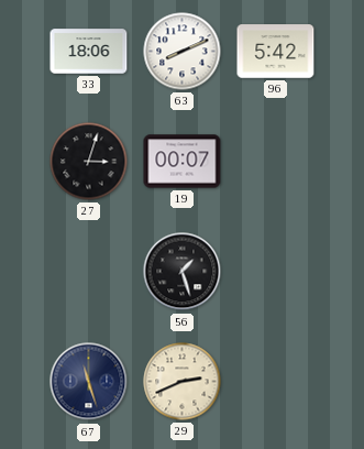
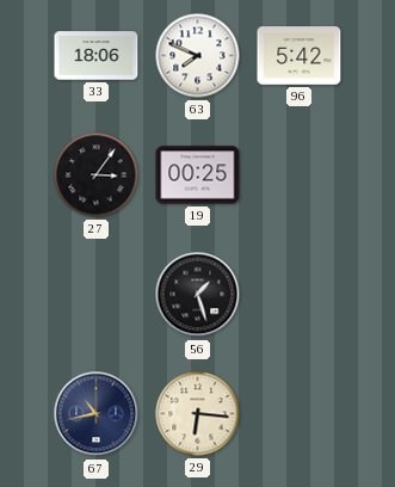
63: 8:11 -> 7:49 (198, 56)
27: 3:03 -> 3:06 (97, 175)
19: 00:07 -> 00:25 (198, 175)
67: 11:27 -> 10:43 (97, 414)
29: 2:41 -> 6:16 (198, 414)
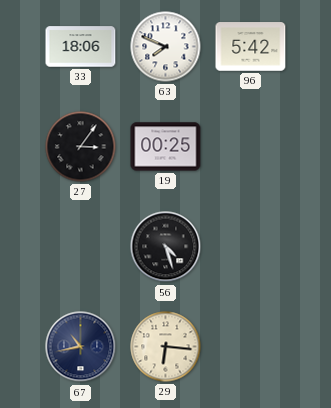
56: 1:27 -> 4:27 (166, 247)
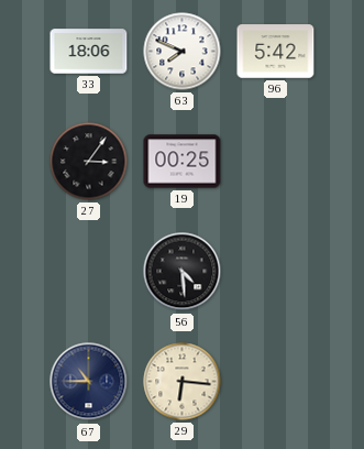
56: 4:27 -> 4:29 (183, 272)
67: 10:43 -> 10:45 (89, 382)
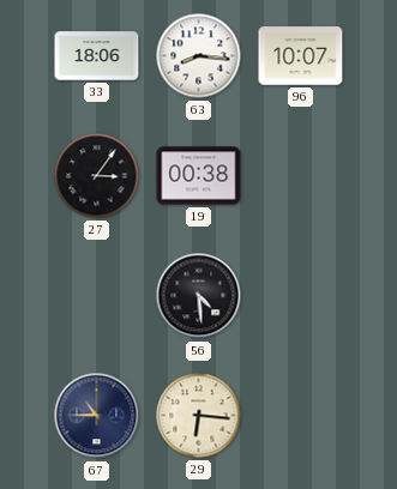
63: 7:49 -> 8:16 (199, 56)
96: 5:42 -> 10:07 (301, 56)
19: 00:25 -> 00:38 (199, 176)
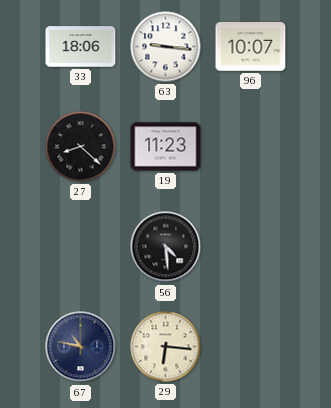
63: 8:16 -> 9:16 (166, 47)
27: 3:06 -> 8:22 (81, 147)
19: 00:38 -> 11:23 (166, 147)
67: 10:45 -> 10:47 (81, 347)
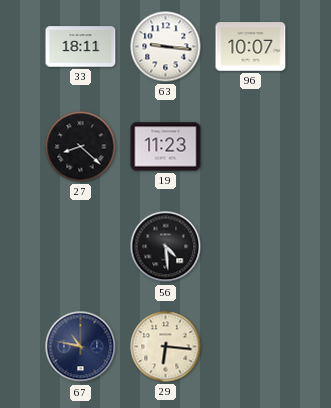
33: 18:06 -> 18:11 (81, 47)
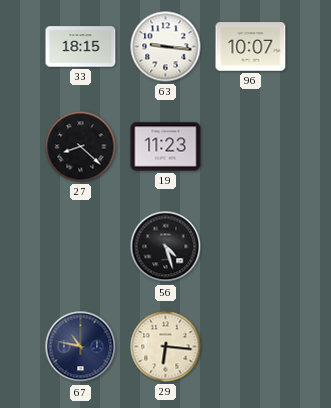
33: 18:11 -> 18:15 (81, 47)
56: 4:29 -> 4:27 (166, 247)
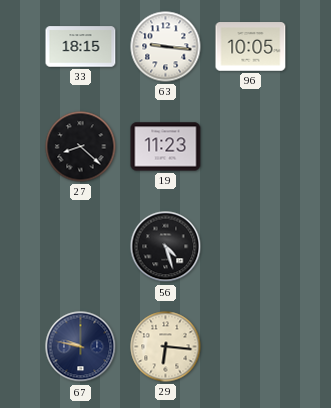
96: 10:07 -> 10:05 (251, 47)
67: 10:47 -> 9:47 (81, 347)
